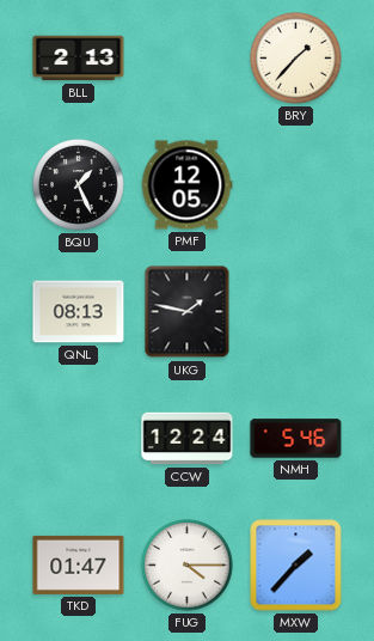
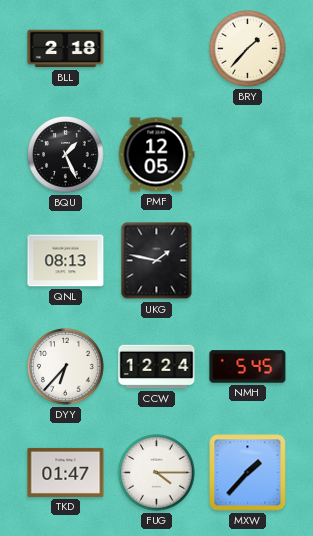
BLL: 2:13 -> 2:18 (66, 49)
DYY: none -> 6:37 (66, 367)
NMH: 5:46 -> 5:45 (248, 367)
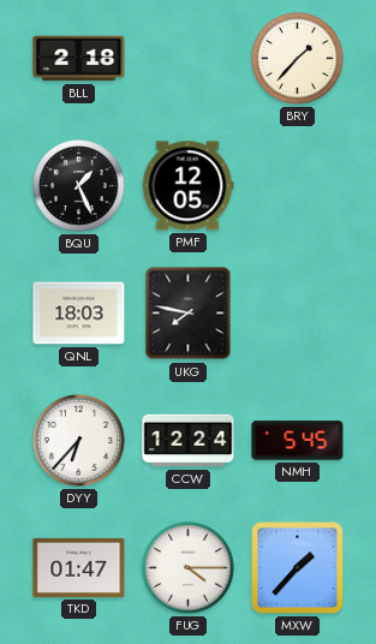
QNL: 08:13 -> 18:03 (79, 314)
UKG: 1:47 -> 7:47 (189, 314)
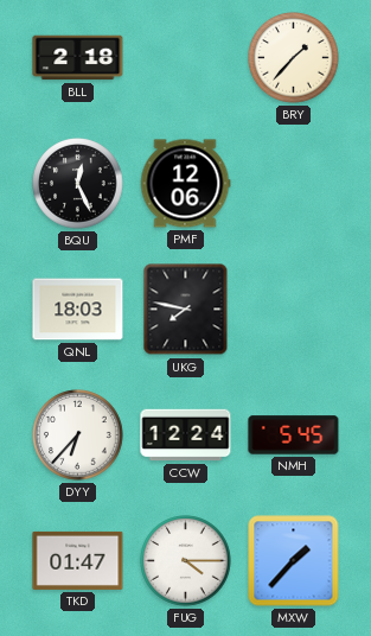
BQU: 1:26 -> 12:26 (78, 184)
PMF: 12:05 -> 12:06 (185, 184)
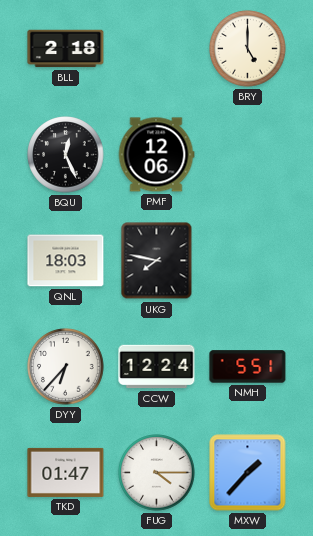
BRY: 1:37 -> 5:00 (248, 49)
NMH: 5:45 -> 5:51 (248, 367)
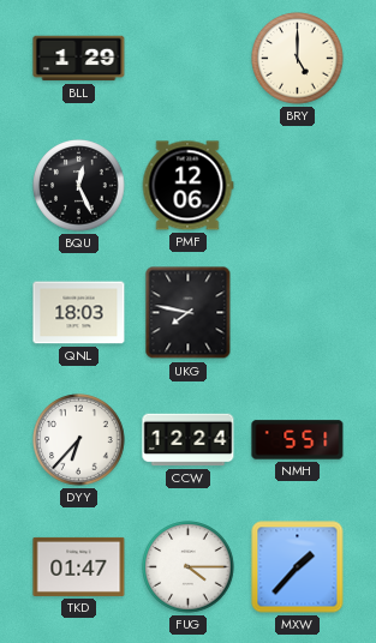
BLL: 2:18 -> 1:29 (79, 59)
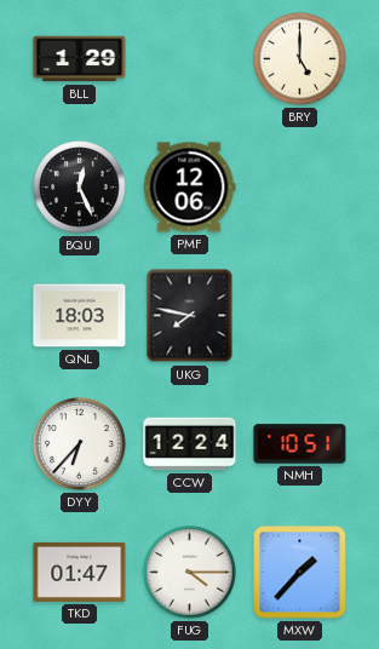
NMH: 5:51 -> 10:51 (300, 444)
